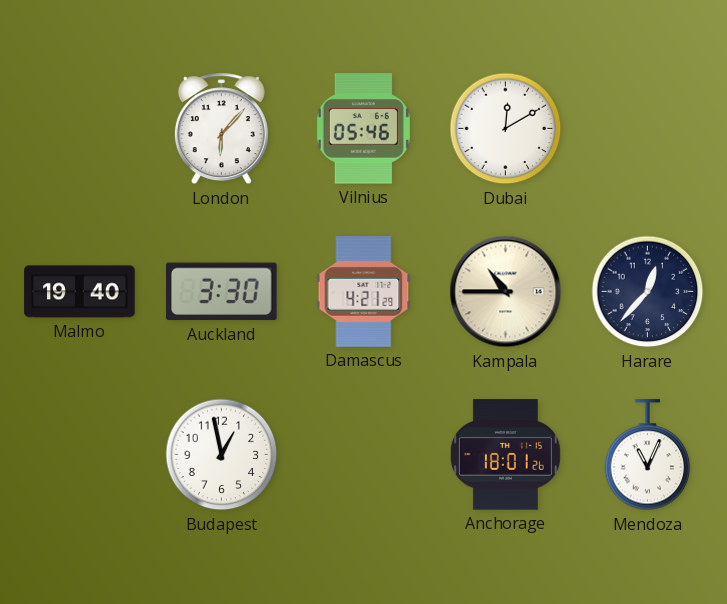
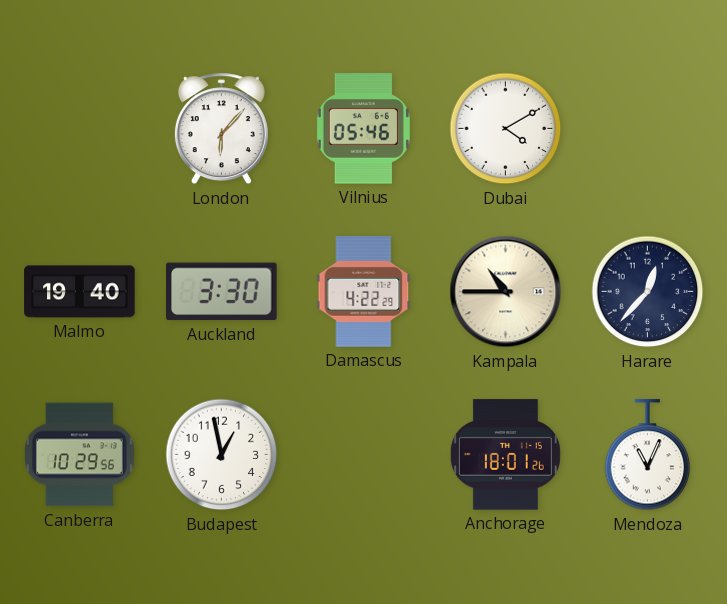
Dubai: 12:10 -> 4:10 (506, 129)
Damascus: 4:21 -> 4:22 (364, 292)
Canberra: none -> 10:29 (79, 455)
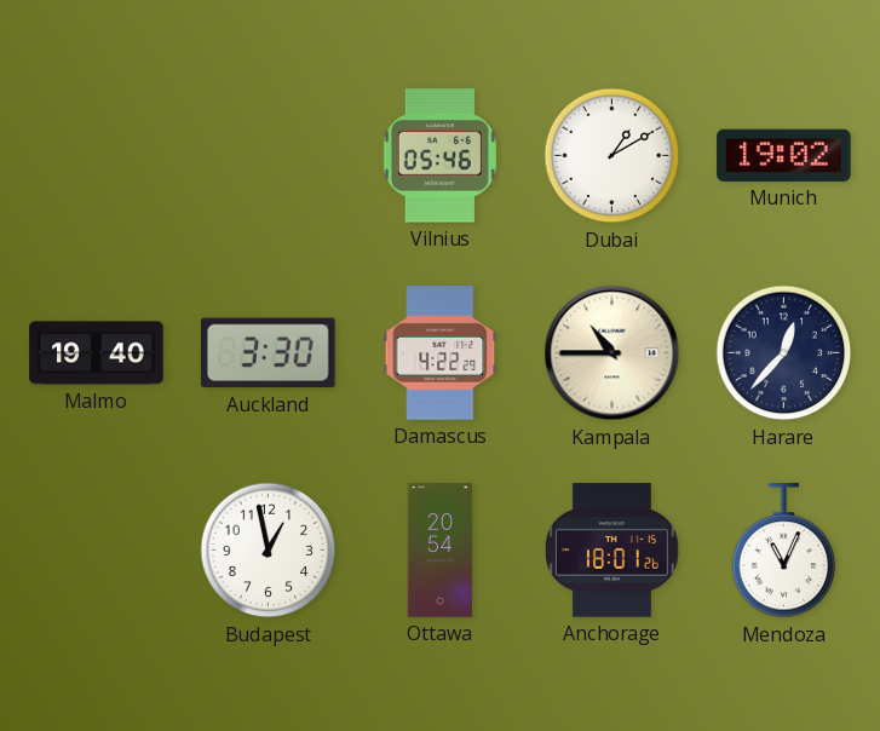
London: 6:07 -> none (221, 129)
Dubai: 4:10 -> 1:10 (612, 156)
Munich: none -> 19:02 (784, 155)
Canberra: 10:29 -> none (79, 455)
Ottawa: none -> 20:54 (441, 551)
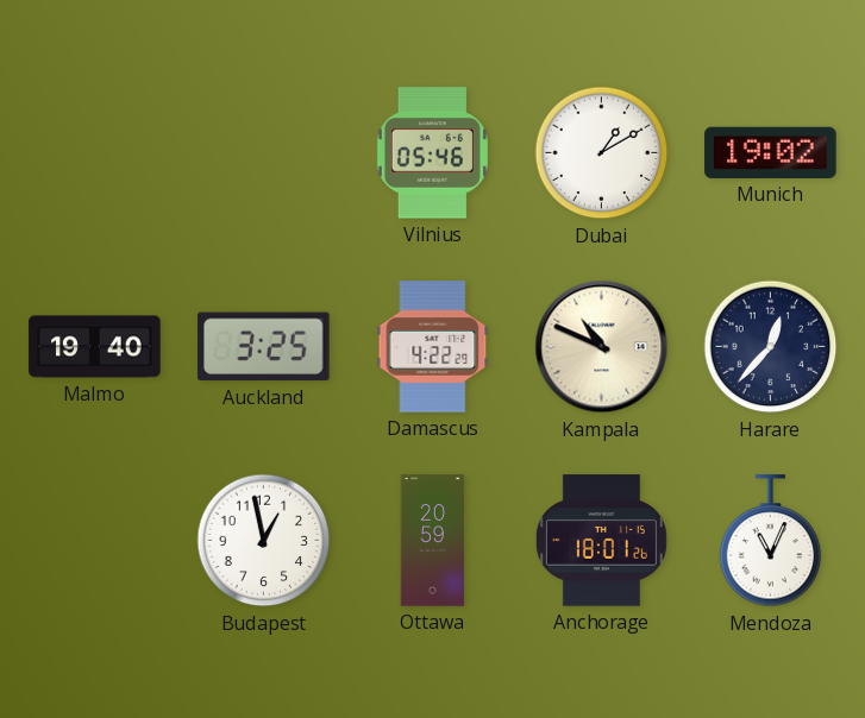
Auckland: 3:30 -> 3:25 (264, 347)
Kampala: 10:45 -> 10:49 (602, 347)
Ottawa: 20:54 -> 20:59 (433, 541)
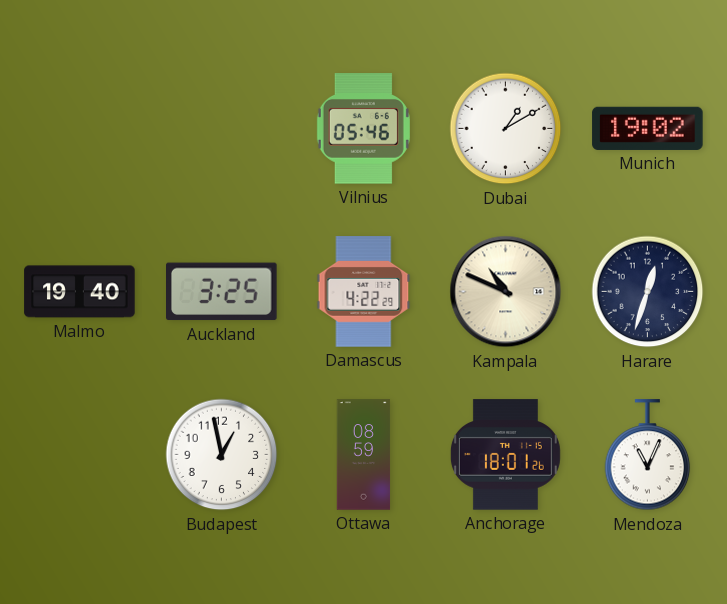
Harare: 12:37 -> 12:33 (648, 292)
Ottawa: 20:59 -> 08:59 (364, 455)
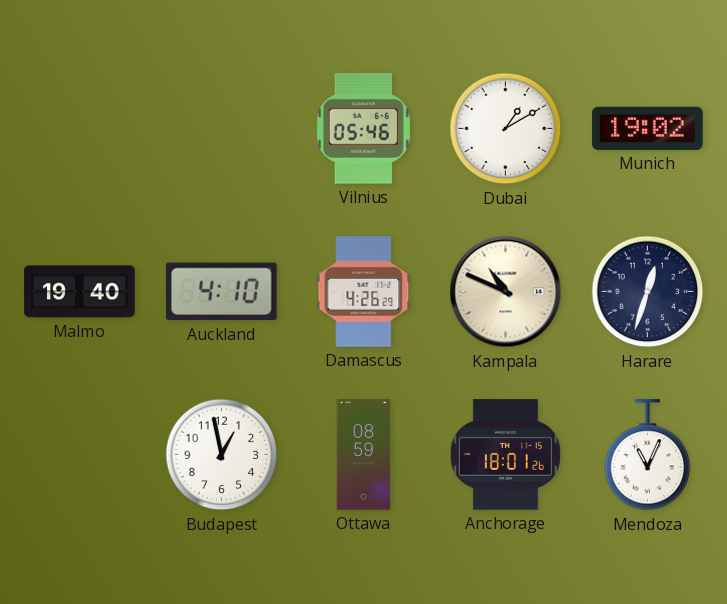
Auckland: 3:25 -> 4:10 (222, 292)
Damascus: 4:22 -> 4:26 (364, 292)
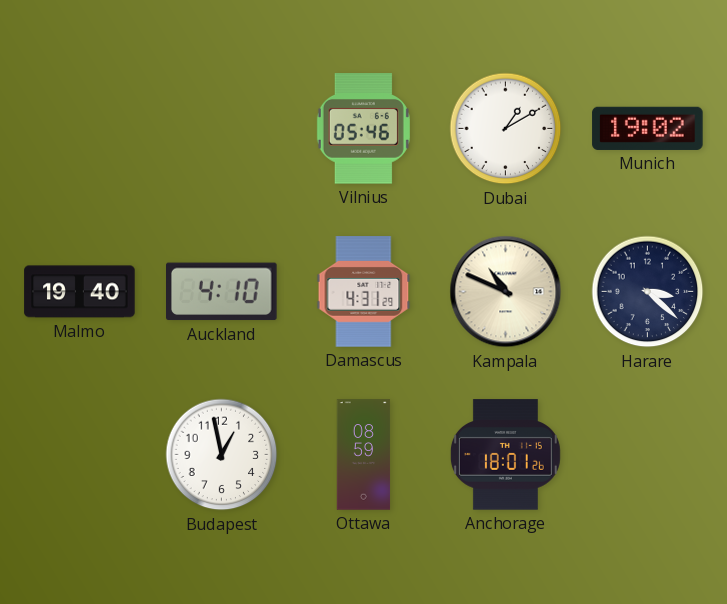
Damascus: 4:26 -> 4:31 (364, 292)
Harare: 12:33 -> 3:22 (648, 292)
Mendoza: 11:04 -> none (648, 455)
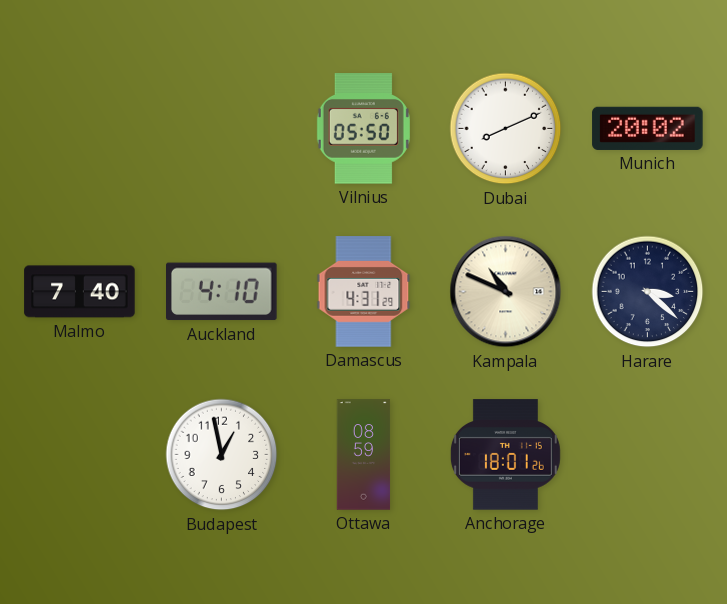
Vilnius: 05:46 -> 05:50 (363, 129)
Dubai: 1:10 -> 8:11 (506, 129)
Munich: 19:02 -> 20:02 (648, 128)
Malmo: 19:40 -> 7:40 (80, 292)
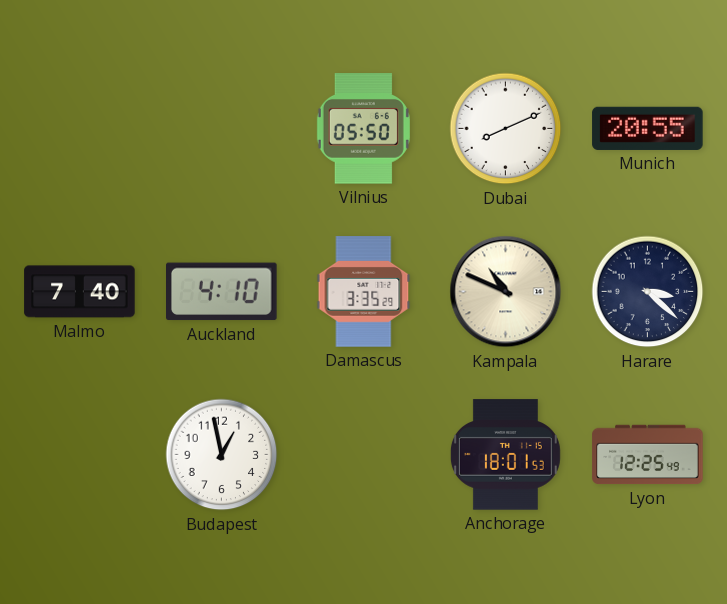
Munich: 20:02 -> 20:55 (648, 128)
Damascus: 4:31 -> 3:35 (364, 292)
Ottawa: 08:59 -> none (364, 455)
Anchorage: 18:01:26 -> 18:01:53 (505, 455)
Lyon: none -> 12:25 (648, 455)
